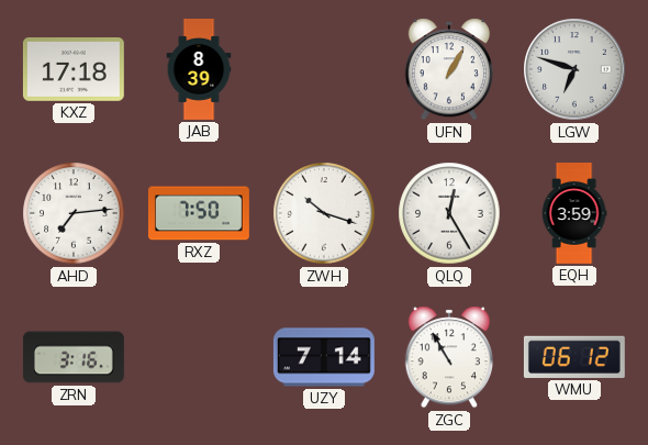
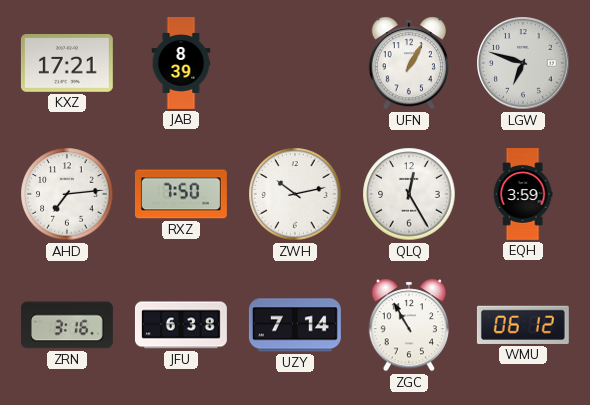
KXZ: 17:18 -> 17:21 (67, 64)
ZWH: 10:18 -> 10:13 (295, 194)
JFU: none -> 6:38 (181, 325)
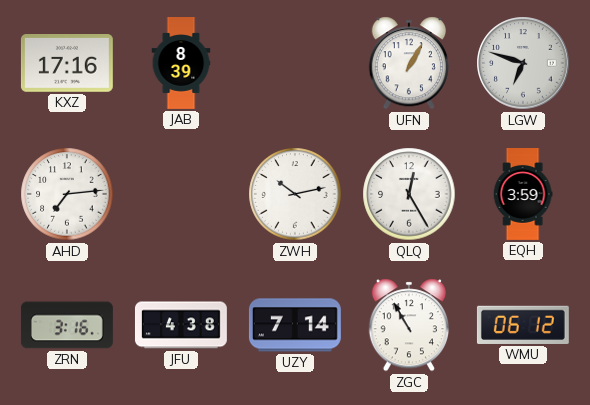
KXZ: 17:21 -> 17:16 (67, 64)
RXZ: 7:50 -> none (181, 194)
JFU: 6:38 -> 4:38 (181, 325)
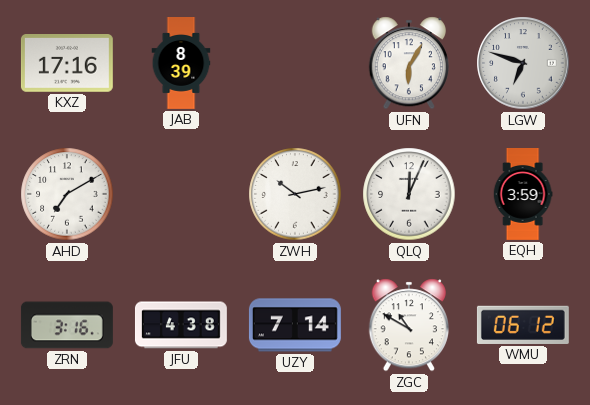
UFN: 1:05 -> 6:05 (408, 63)
AHD: 7:14 -> 7:10 (67, 194)
QLQ: 12:25 -> 12:04 (409, 194)
ZGC: 10:55 -> 10:50 (408, 325)
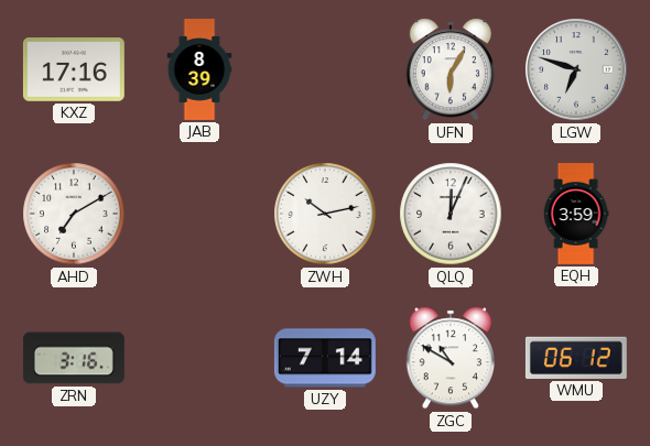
JFU: 4:38 -> none (181, 325)
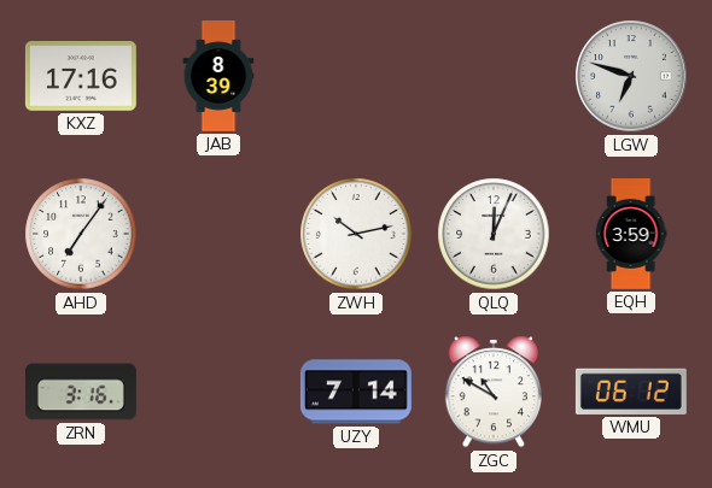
UFN: 6:05 -> none (449, 69)
AHD: 7:10 -> 7:06 (81, 234)
